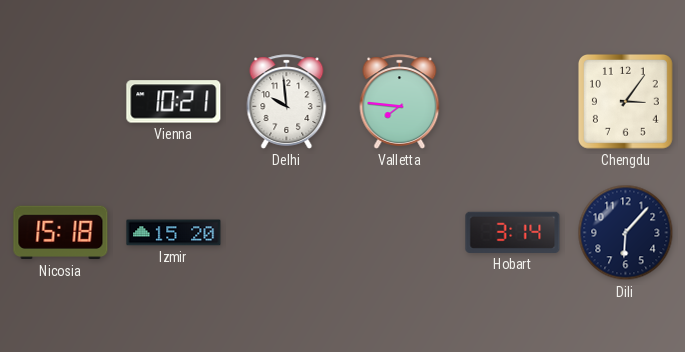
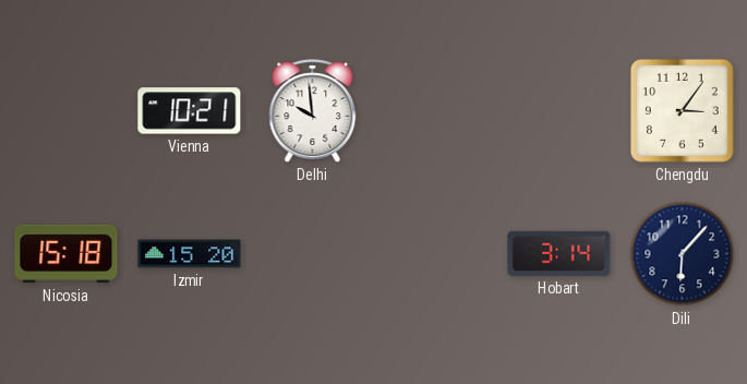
Valletta: 7:46 -> none (400, 102)
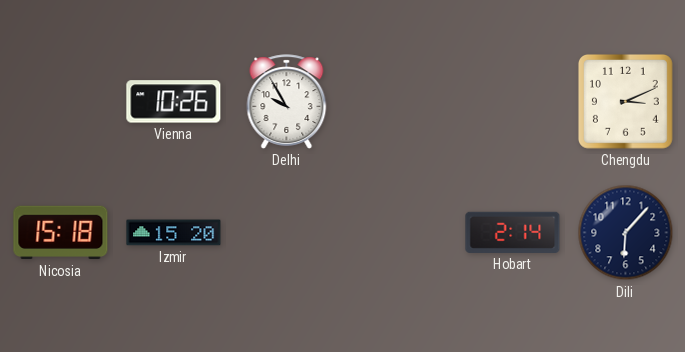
Vienna: 10:21 -> 10:26 (174, 102)
Delhi: 9:59 -> 9:55 (287, 102)
Chengdu: 3:06 -> 3:11 (625, 101)
Hobart: 3:14 -> 2:14 (513, 232)
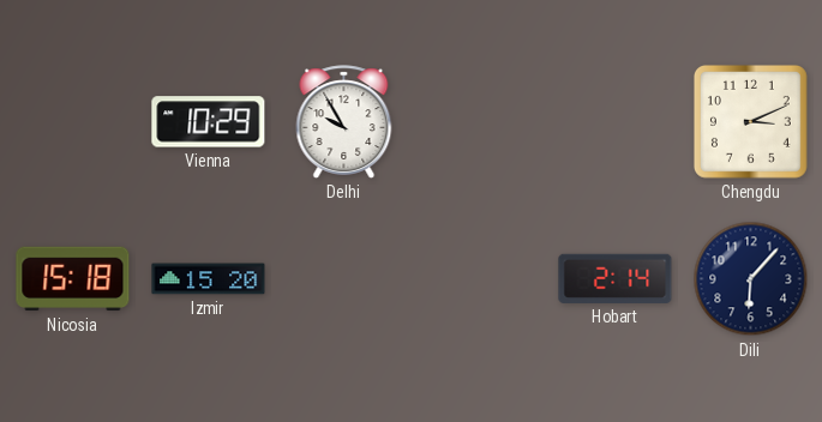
Vienna: 10:26 -> 10:29 (209, 122)
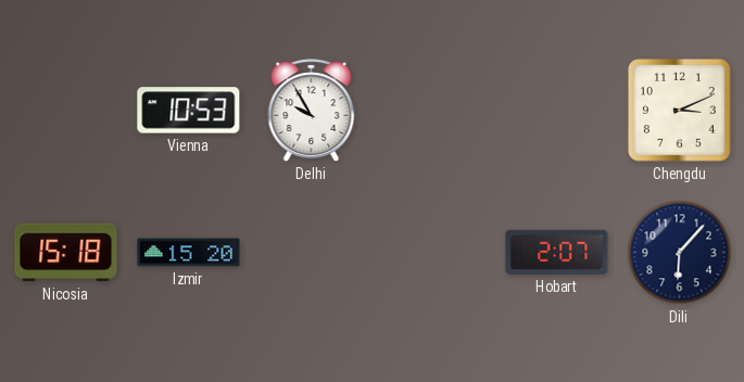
Vienna: 10:29 -> 10:53 (189, 111)
Hobart: 2:14 -> 2:07 (557, 252)
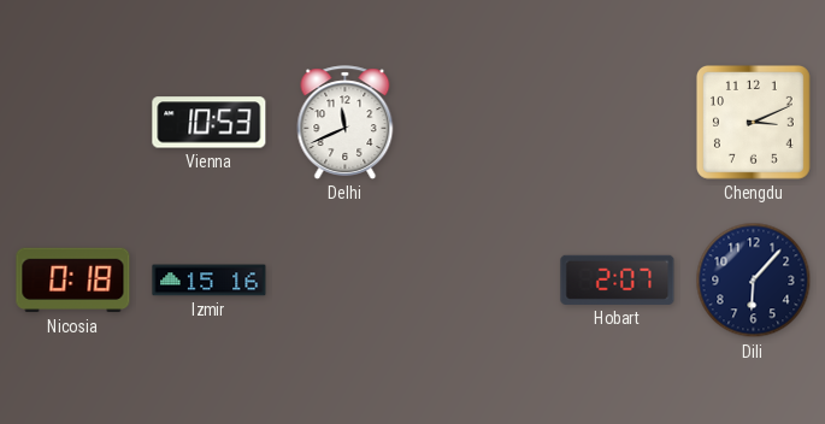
Delhi: 9:55 -> 11:41 (346, 123)
Nicosia: 15:18 -> 0:18 (73, 281)
Izmir: 15:20 -> 15:16 (210, 281)
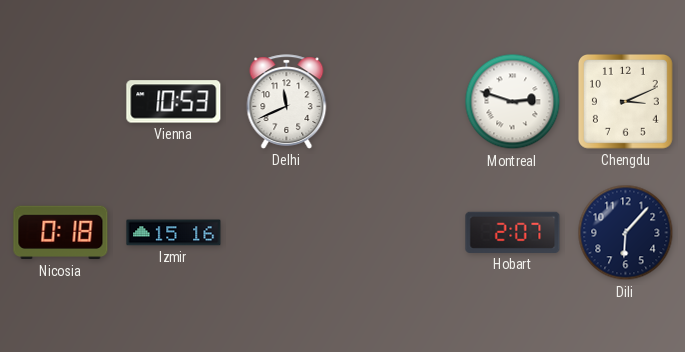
Montreal: none -> 2:48 (513, 102)
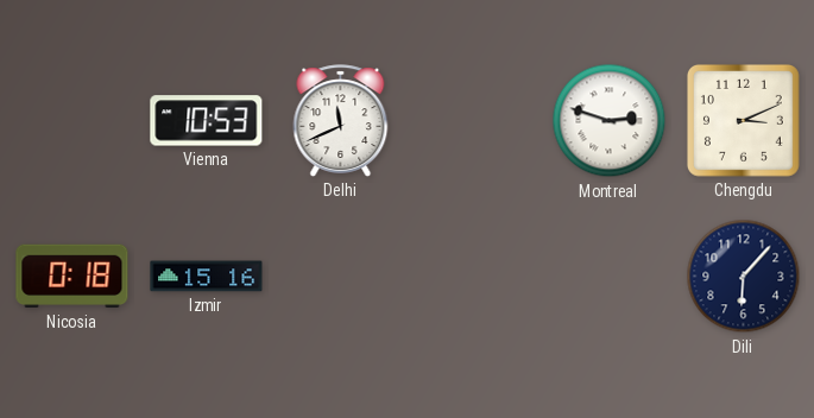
Hobart: 2:07 -> none (513, 232)
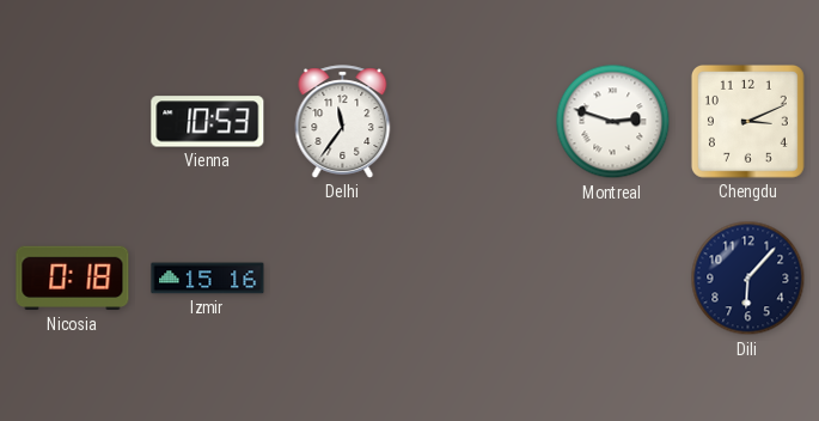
Delhi: 11:41 -> 11:36 (343, 122)
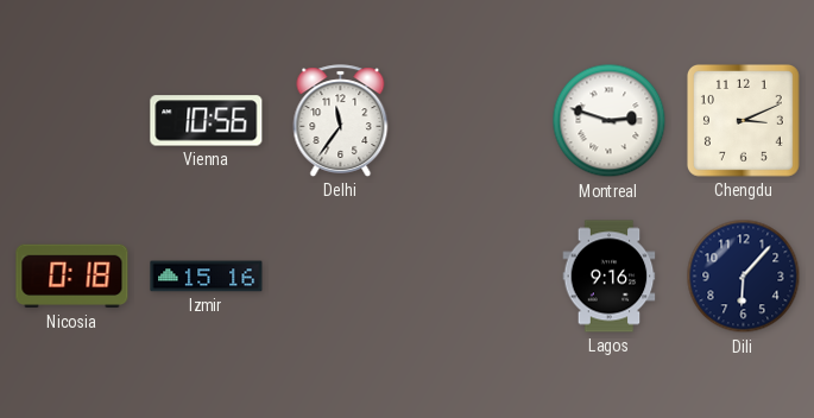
Vienna: 10:53 -> 10:56 (207, 121)
Lagos: none -> 9:16 (610, 277)
